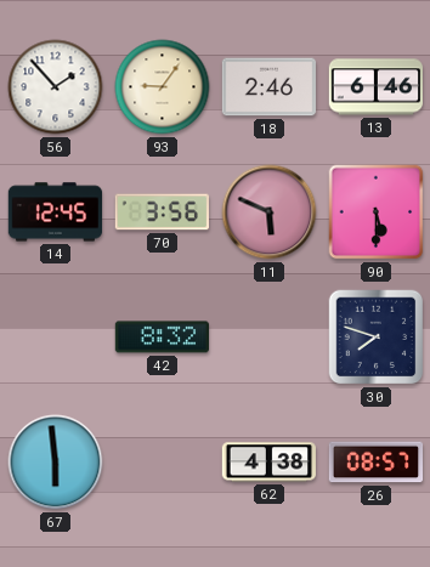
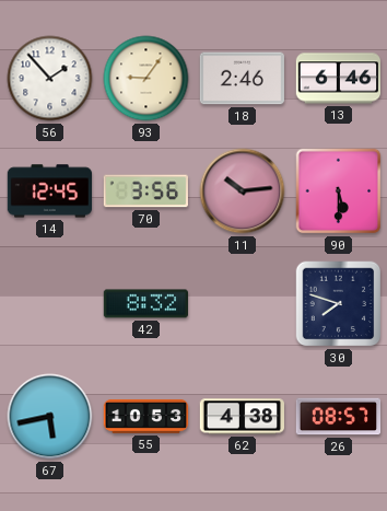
11: 5:49 -> 10:14 (243, 191)
67: 5:59 -> 5:43 (50, 417)
55: none -> 10:53 (146, 416)
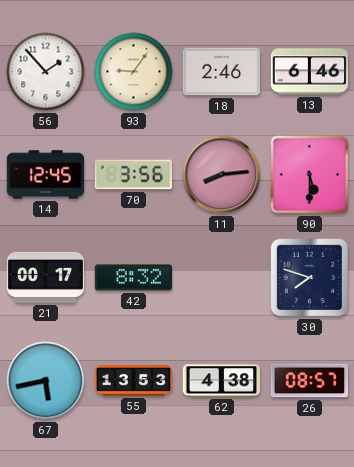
11: 10:14 -> 8:14 (222, 175)
21: none -> 00:17 (46, 277)
55: 10:53 -> 13:53 (134, 380)
